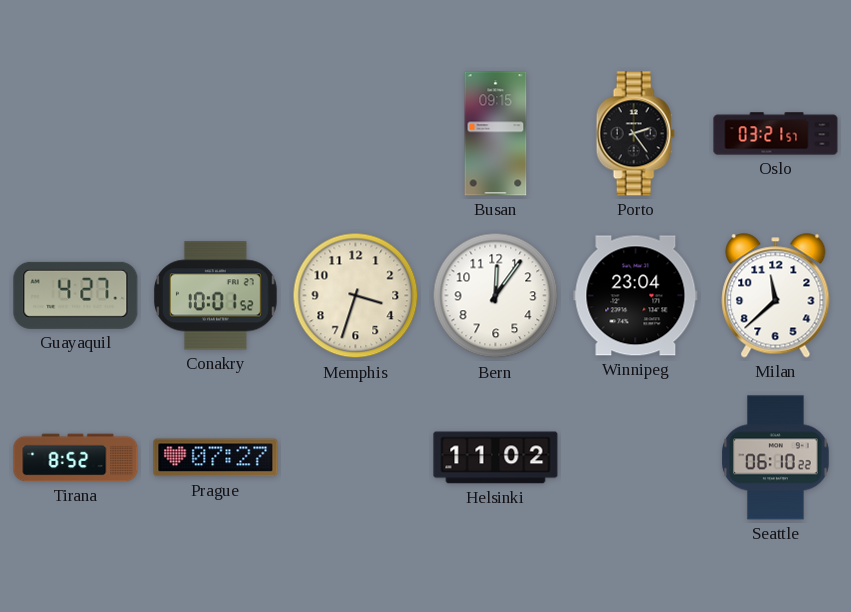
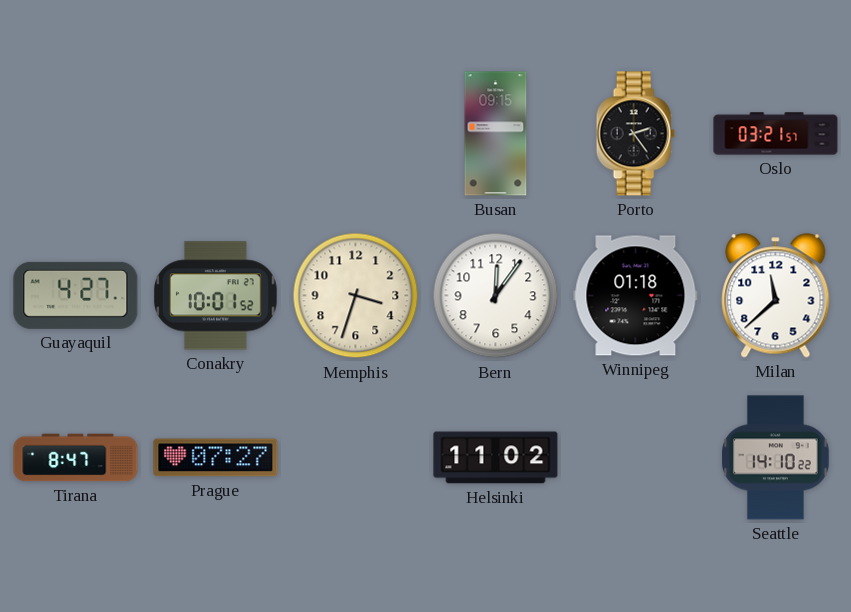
Winnipeg: 23:04 -> 01:18 (636, 296)
Tirana: 8:52 -> 8:47 (76, 458)
Seattle: 06:10 -> 14:10 (776, 458)
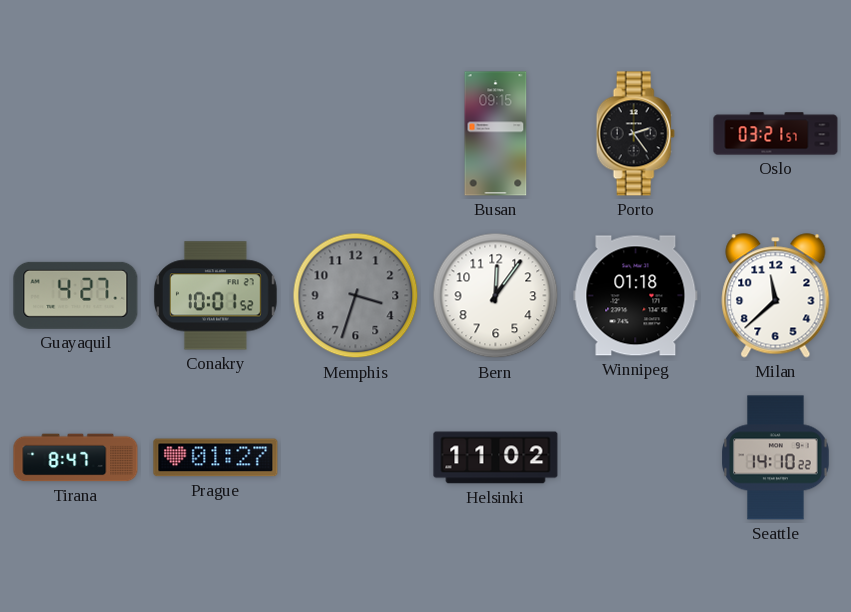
Memphis dial: cream -> grey (356, 296)
Prague: 07:27 -> 01:27 (216, 458)
